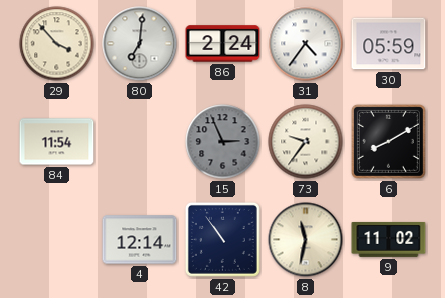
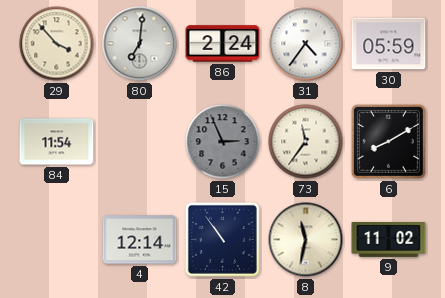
73: 9:36 -> 11:36 (306, 142)
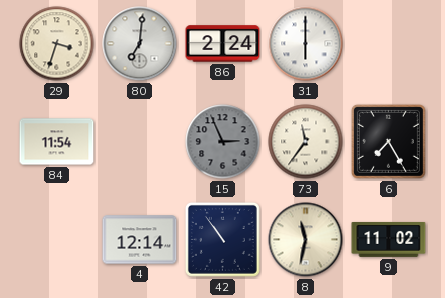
29: 3:53 -> 3:33 (57, 44)
31: 4:36 -> 6:00 (306, 44)
30: 05:59 -> none (389, 44)
6: 8:10 -> 7:25 (388, 141)
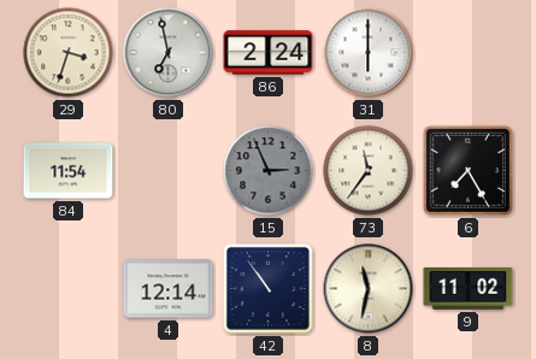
80: 7:01 -> 6:58 (169, 53)
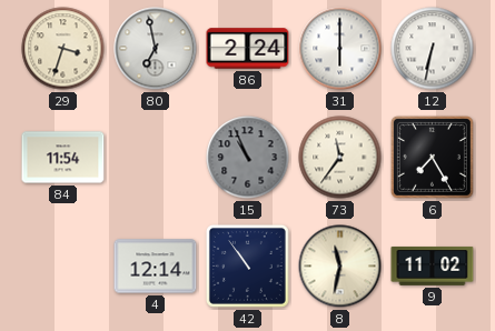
12: none -> 6:32 (433, 49)
15: 2:56 -> 10:56 (248, 158)
